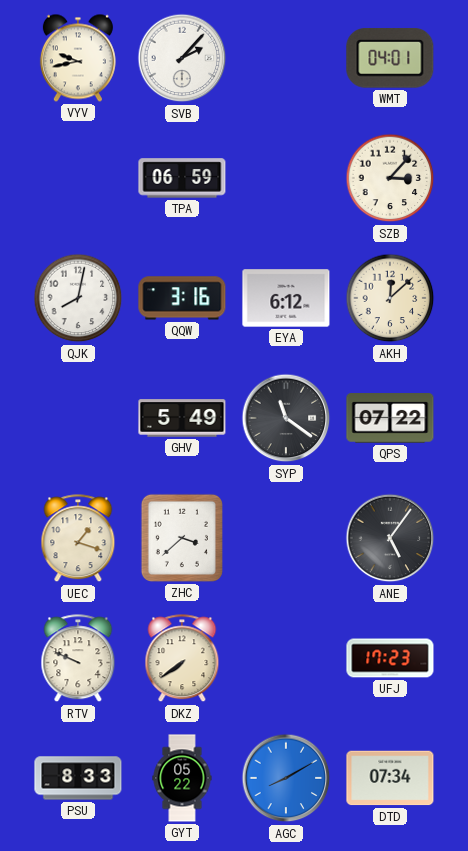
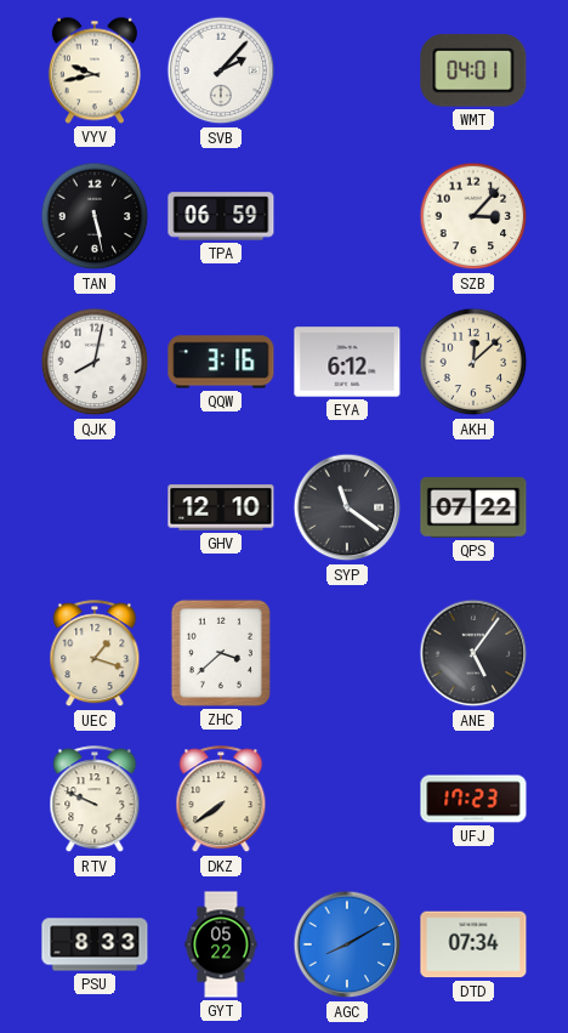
TAN: none -> 5:28 (95, 216)
GHV: 5:49 -> 12:10 (221, 507)
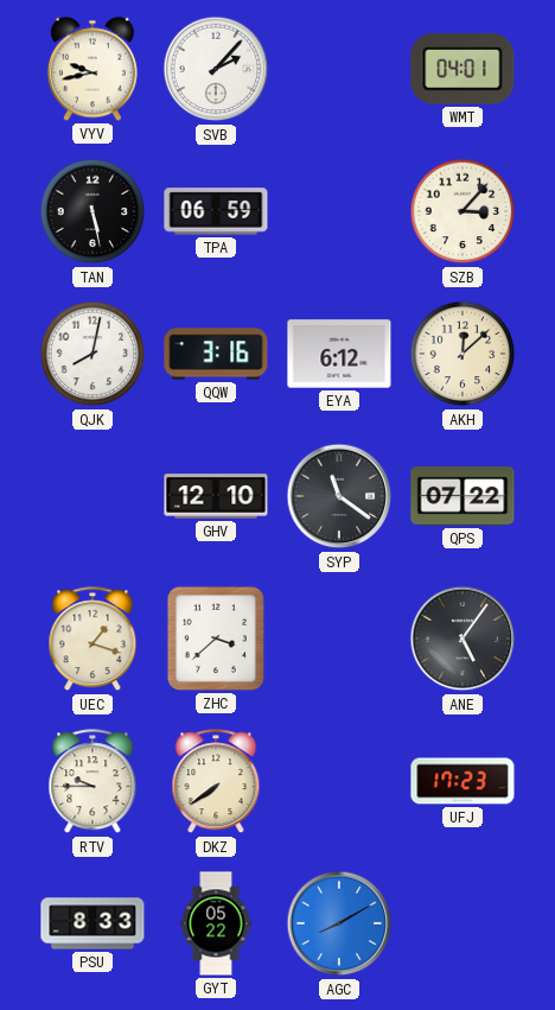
RTV: 9:49 -> 9:45 (92, 782)
DTD: 07:34 -> none (473, 944)
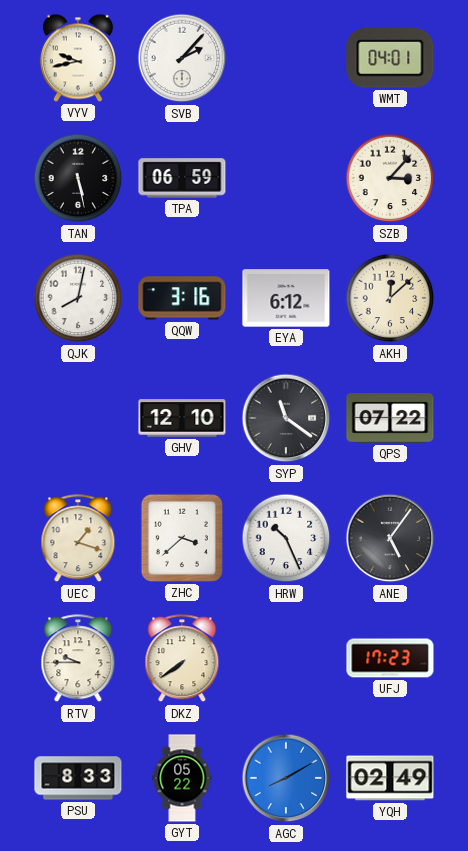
HRW: none -> 10:26 (286, 538)
YQH: none -> 02:49 (390, 778)
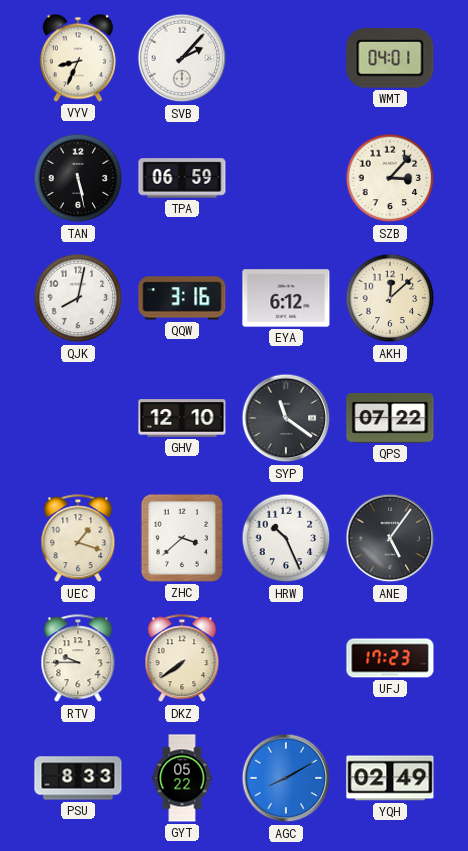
VYV: 9:43 -> 8:34 (78, 58)
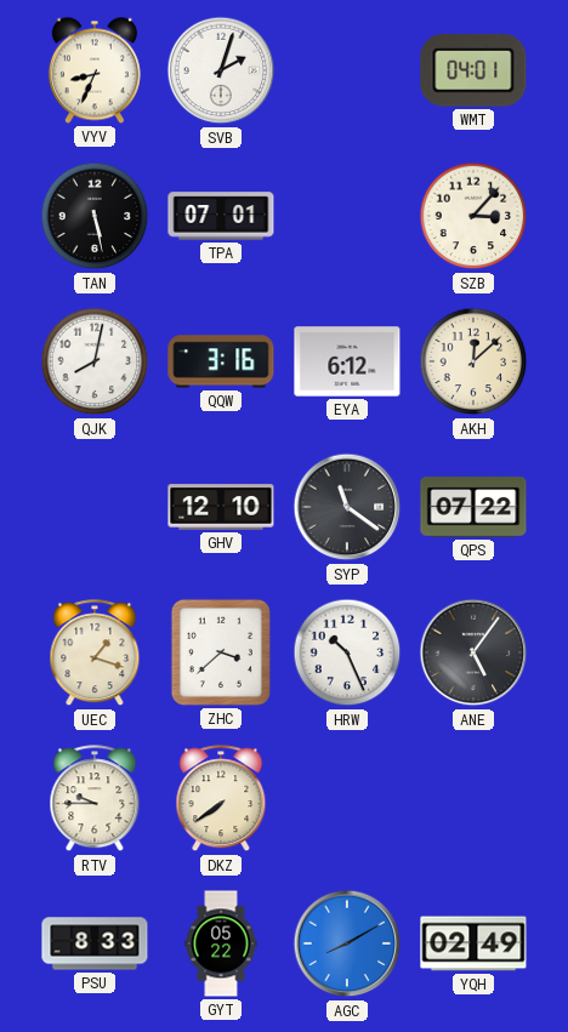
SVB: 2:07 -> 2:03 (221, 70)
TPA: 06:59 -> 07:01 (221, 216)
UFJ: 17:23 -> none (390, 658)
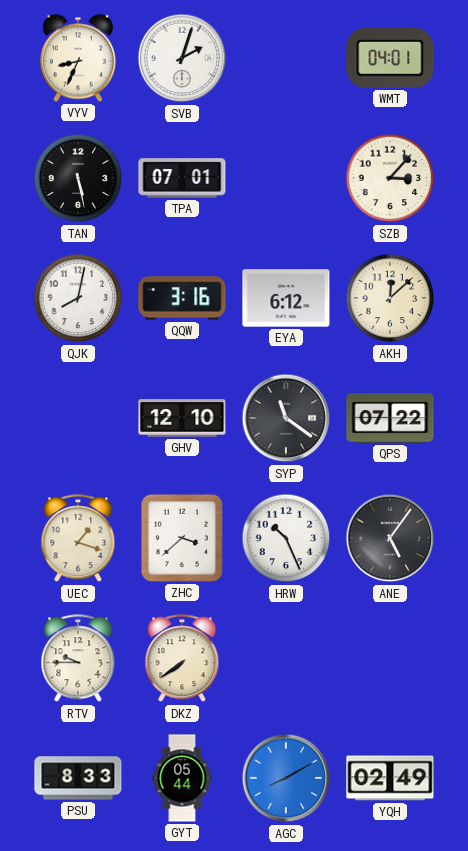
GYT: 05:22 -> 05:44 (182, 778)
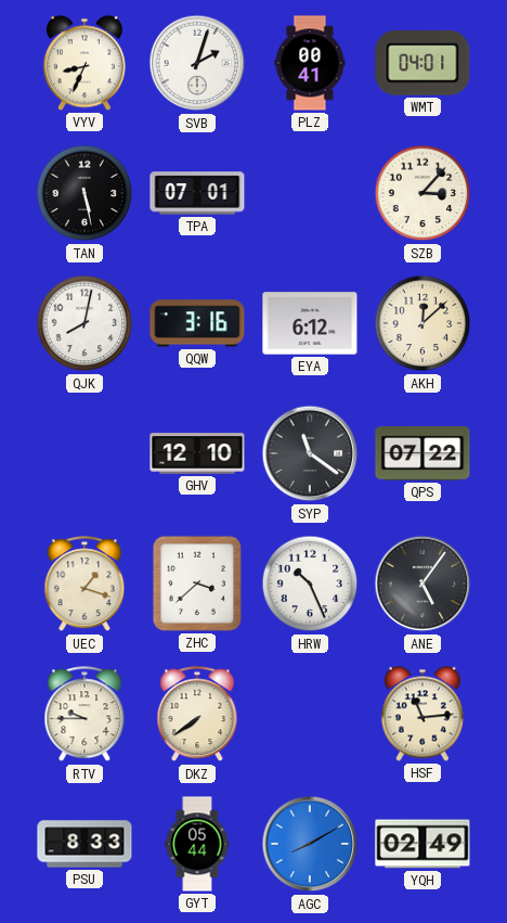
PLZ: none -> 00:41 (310, 63)
HSF: none -> 11:14 (422, 714)
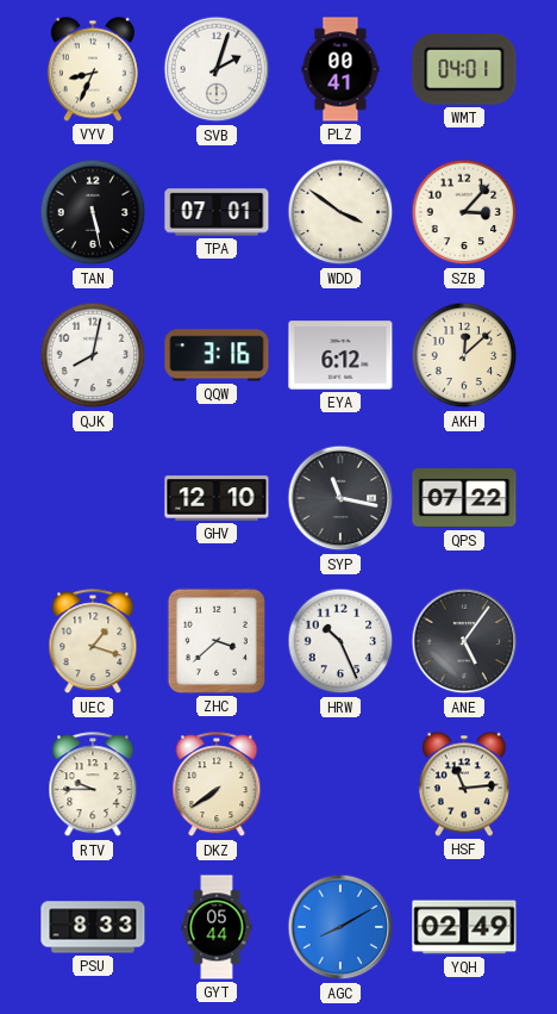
WDD: none -> 3:51 (340, 212)
SYP: 11:21 -> 11:17 (340, 498)
